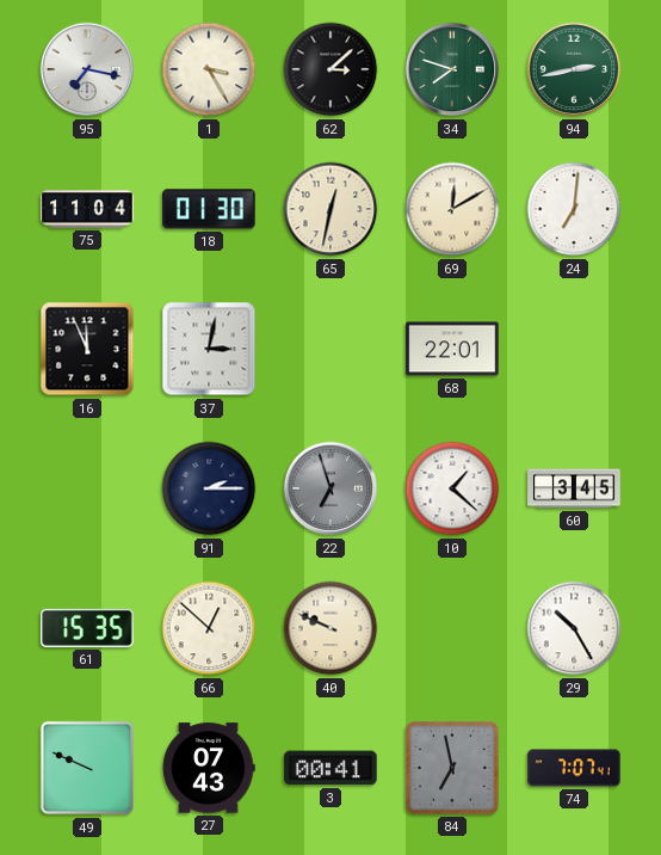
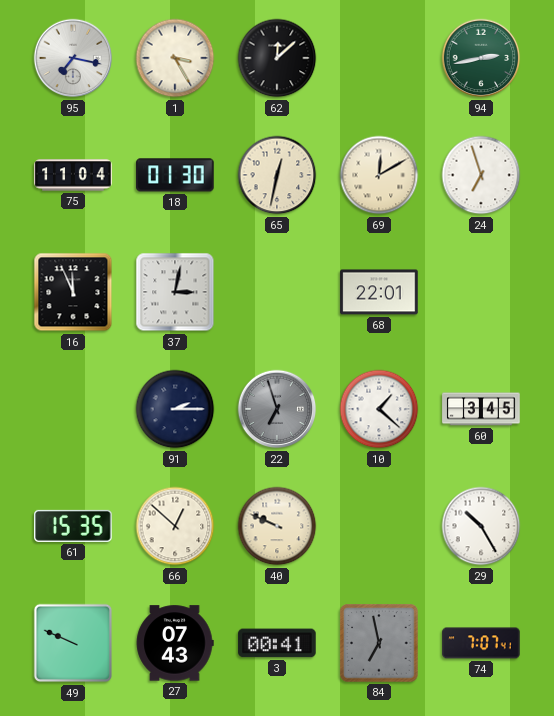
62: 3:08 -> 12:08 (277, 58)
34: 7:48 -> none (452, 69)
24: 7:01 -> 6:57 (481, 175)
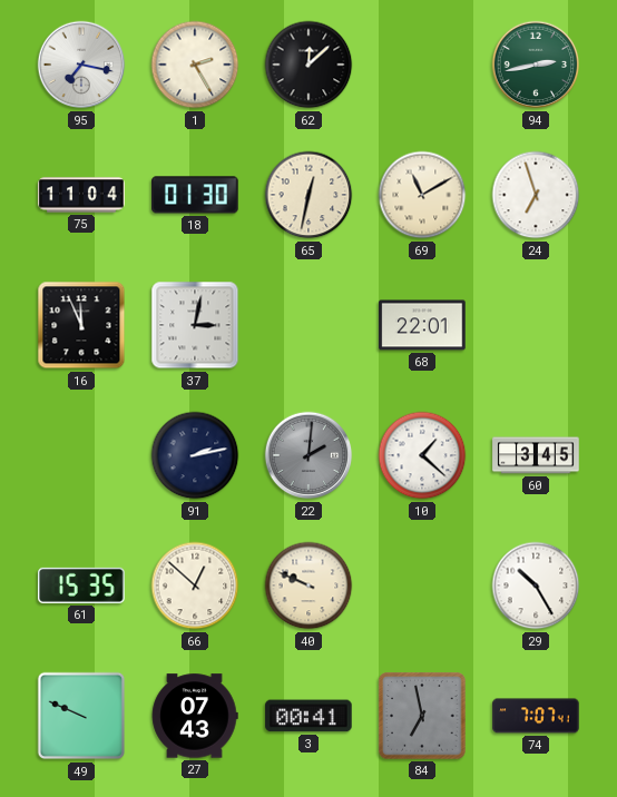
1: 3:25 -> 2:25 (195, 65)
69: 12:10 -> 11:10 (422, 195)
91: 2:15 -> 2:13 (195, 455)
22: 6:57 -> 2:01 (308, 455)
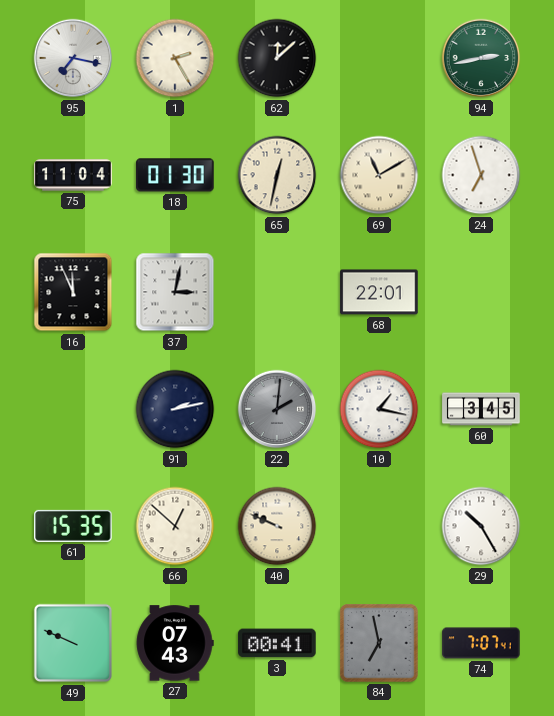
10: 1:22 -> 1:17 (379, 409)
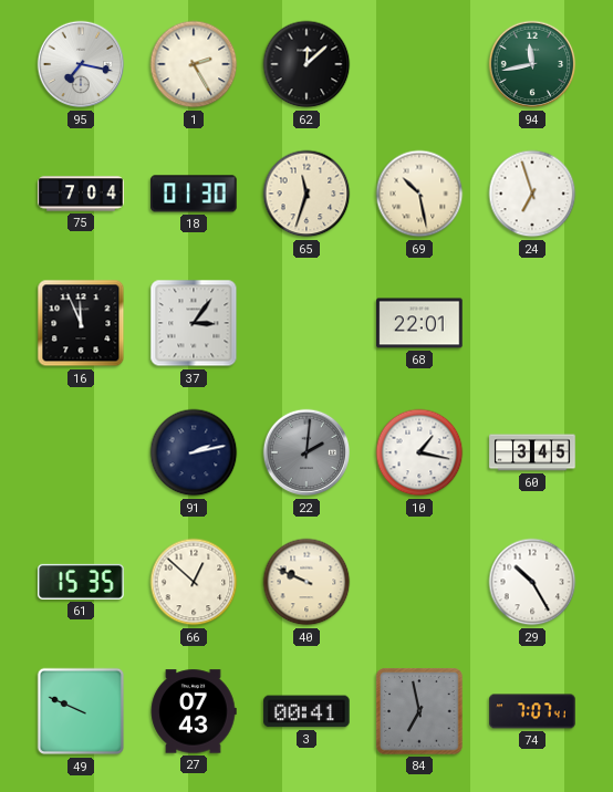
94: 2:43 -> 11:43 (532, 64)
75: 11:04 -> 7:04 (81, 194)
65: 12:32 -> 11:33 (306, 194)
69: 11:10 -> 10:28 (419, 194)
37: 3:02 -> 3:06 (194, 323)
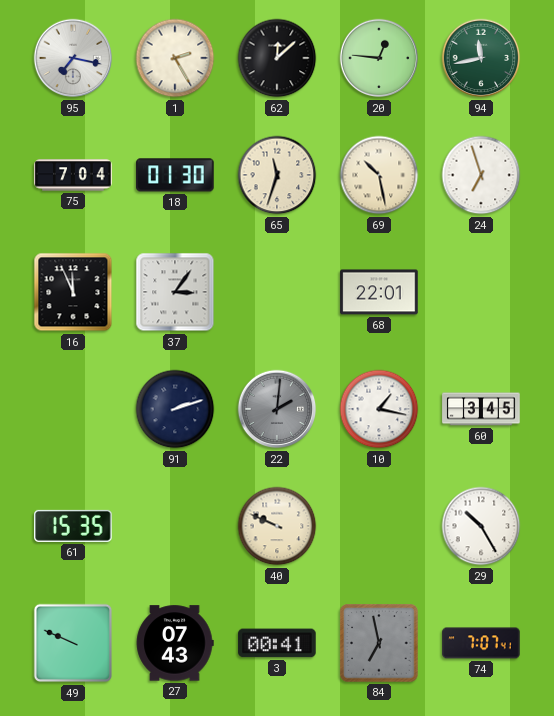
20: none -> 12:46 (379, 58)
91: 2:13 -> 2:12 (175, 409)
66: 12:52 -> none (194, 582)
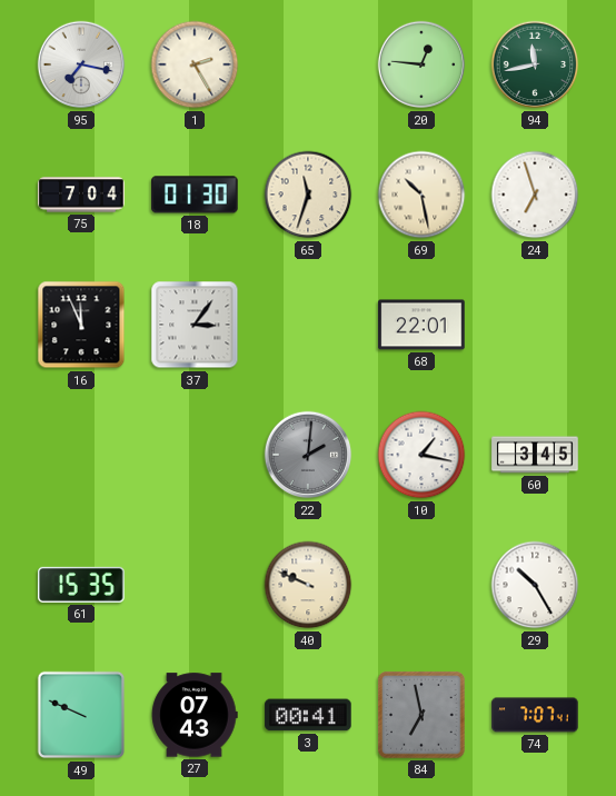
62: 12:08 -> none (277, 58)
91: 2:12 -> none (175, 409)
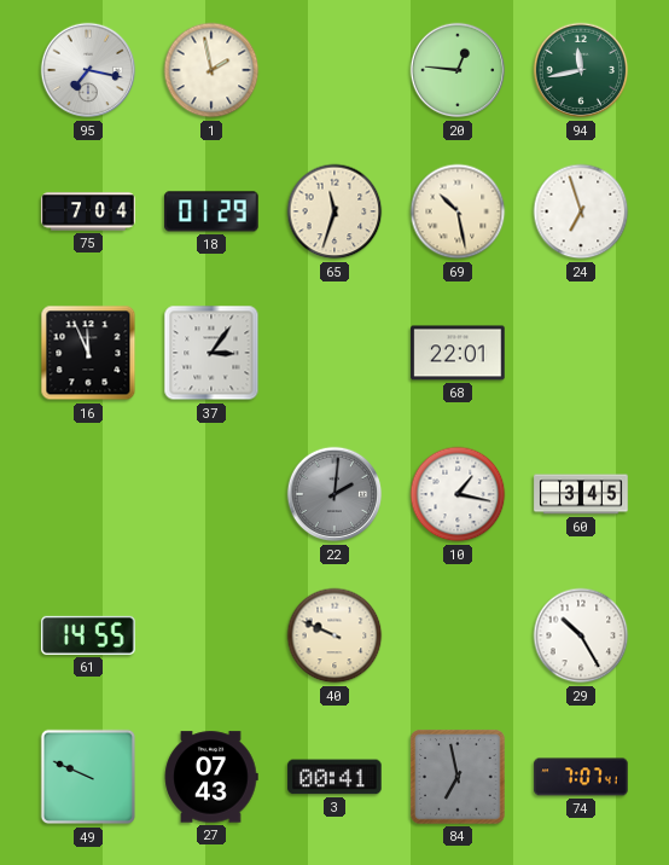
1: 2:25 -> 1:58 (211, 70)
18: 01:30 -> 01:29 (211, 211)
61: 15:35 -> 14:55 (88, 635)
